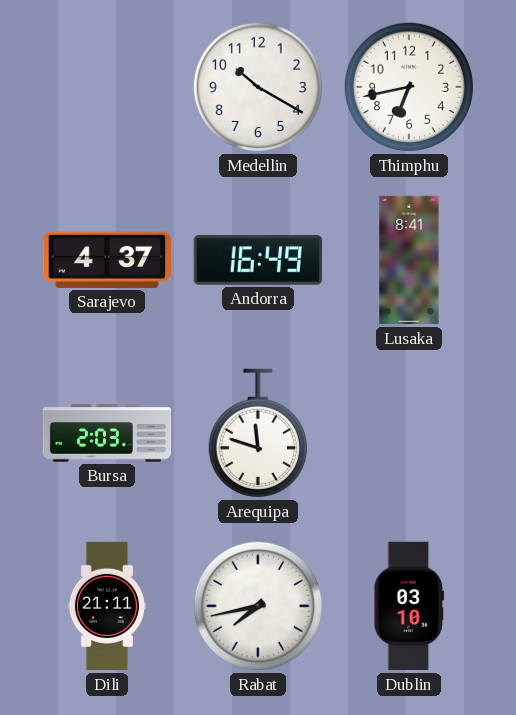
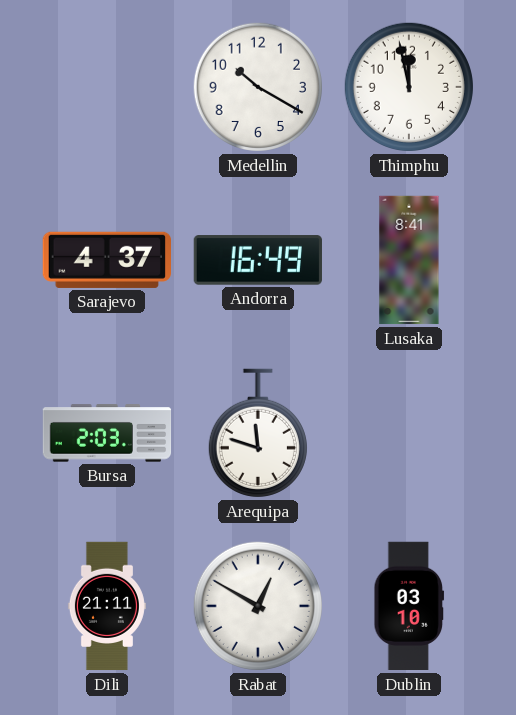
Thimphu: 6:43 -> 11:58 (409, 87)
Rabat: 7:43 -> 12:50 (258, 606)
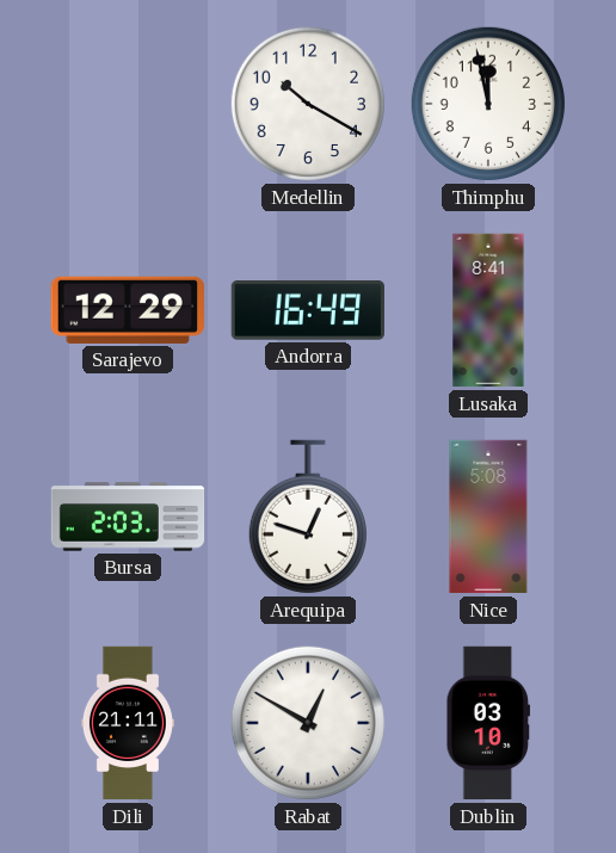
Sarajevo: 4:37 -> 12:29 (127, 310)
Arequipa: 11:48 -> 12:48 (308, 517)
Nice: none -> 5:08 (488, 517)
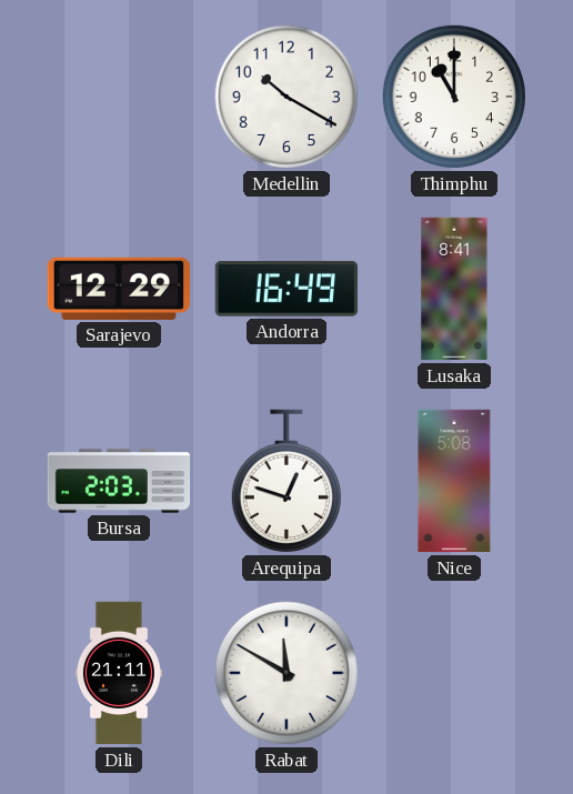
Thimphu: 11:58 -> 11:00 (454, 97)
Rabat: 12:50 -> 11:50 (286, 673)
Dublin: 03:10 -> none (488, 723)
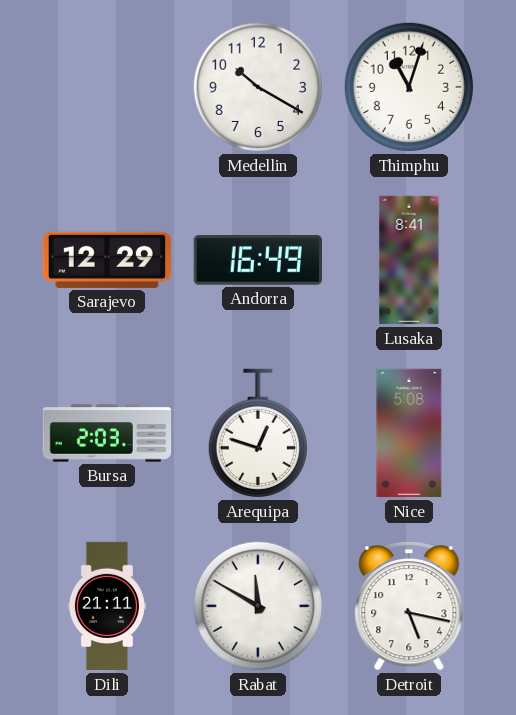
Thimphu: 11:00 -> 11:03 (409, 87)
Detroit: none -> 5:17 (409, 606)
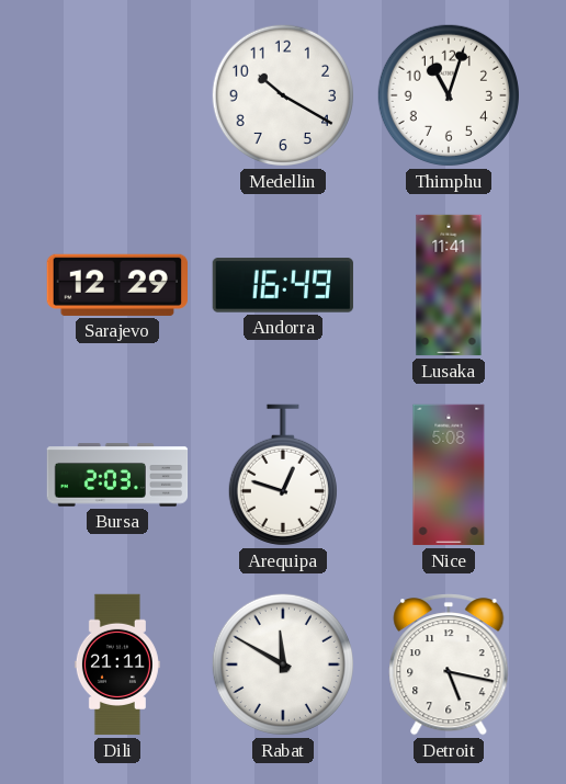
Lusaka: 8:41 -> 11:41 (449, 285)
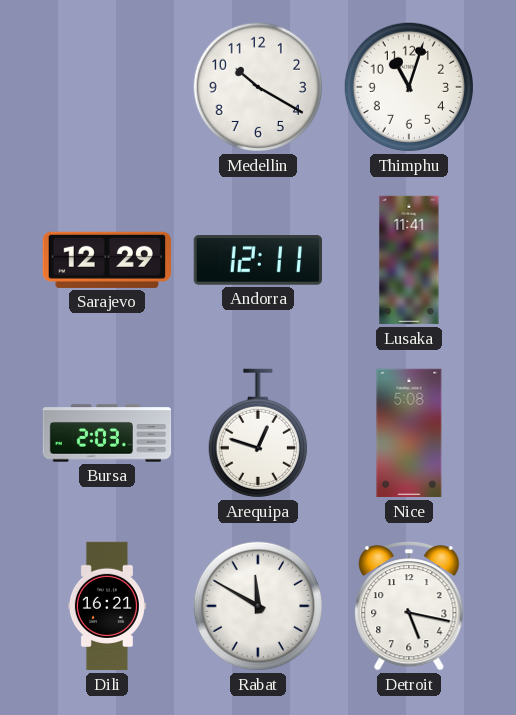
Andorra: 16:49 -> 12:11 (257, 260)
Dili: 21:11 -> 16:21 (107, 606)
